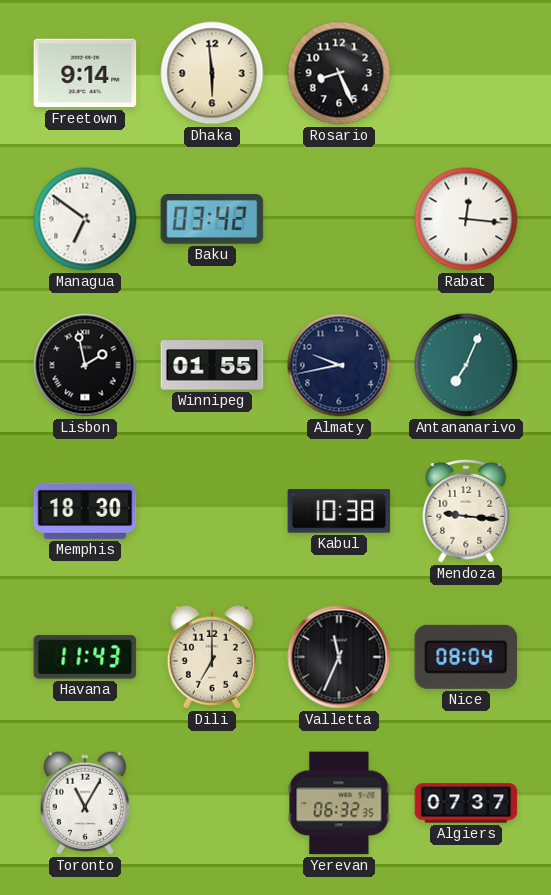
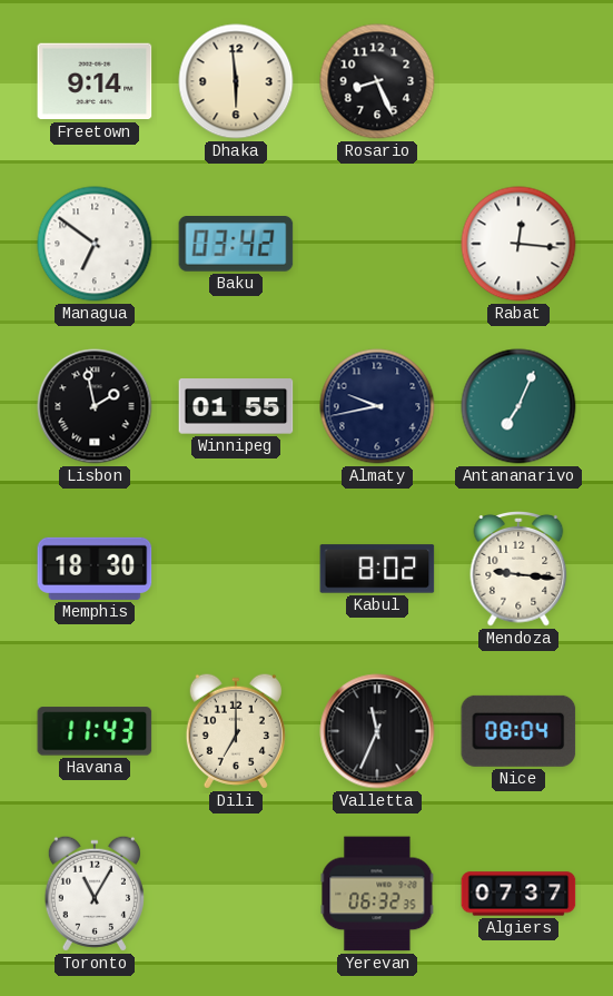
Kabul: 10:38 -> 8:02 (377, 569)
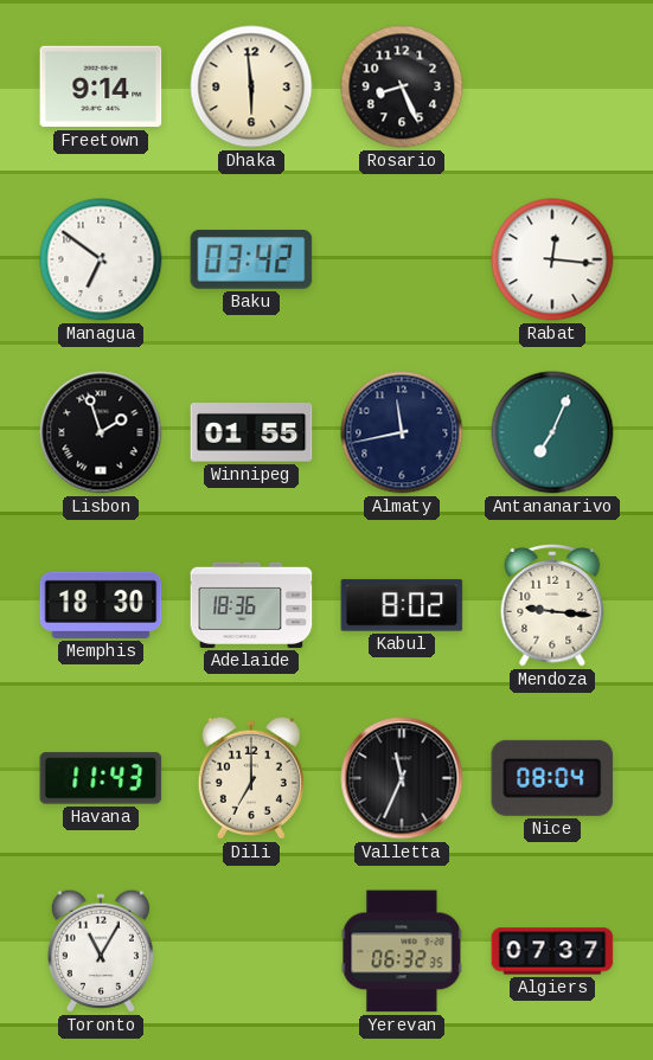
Lisbon: 1:58 -> 1:57 (101, 432)
Almaty: 9:43 -> 11:43 (402, 432)
Adelaide: none -> 18:36 (251, 605)
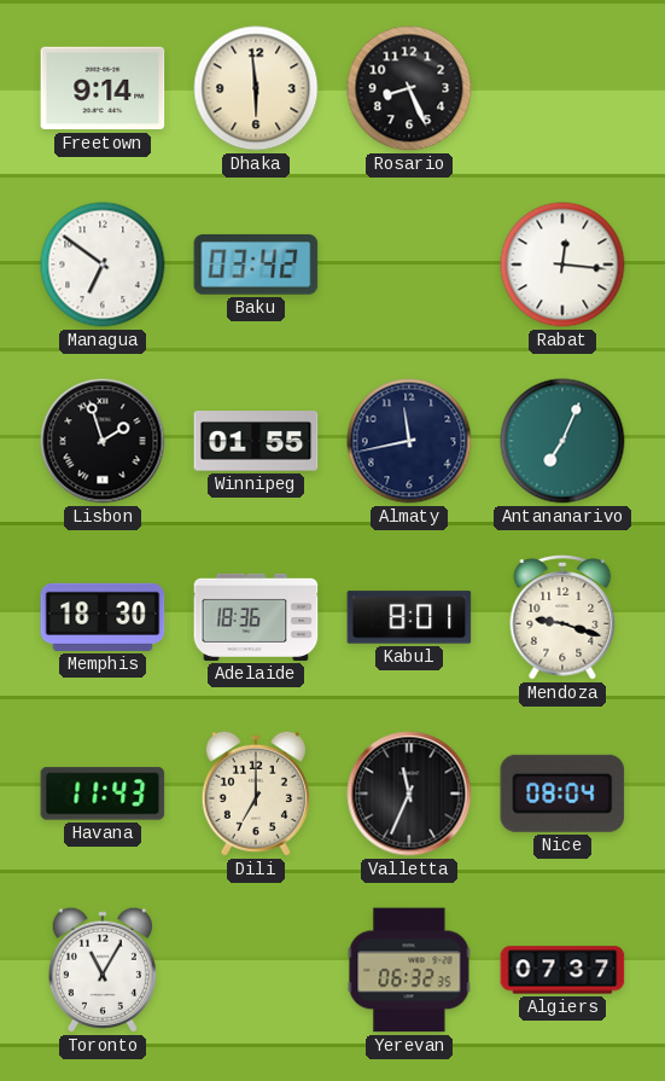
Kabul: 8:02 -> 8:01 (409, 617)
Mendoza: 9:16 -> 9:18 (562, 618)
